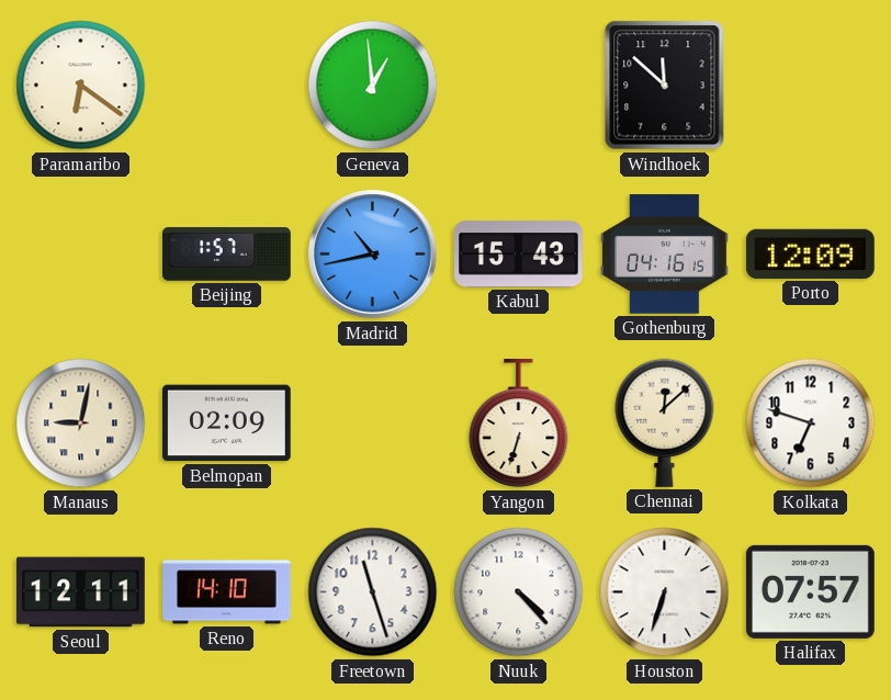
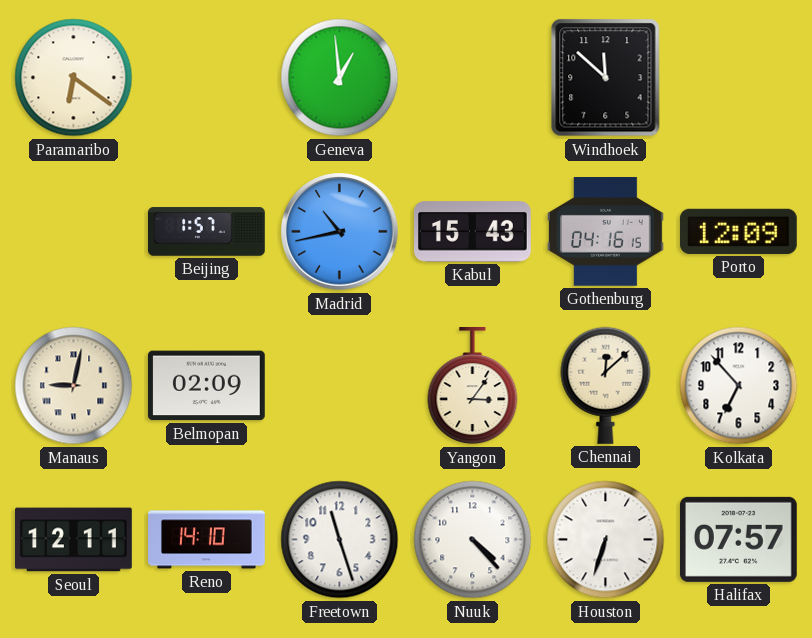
Yangon: 6:33 -> 3:06 (473, 387)
Kolkata: 6:48 -> 6:53 (739, 386)
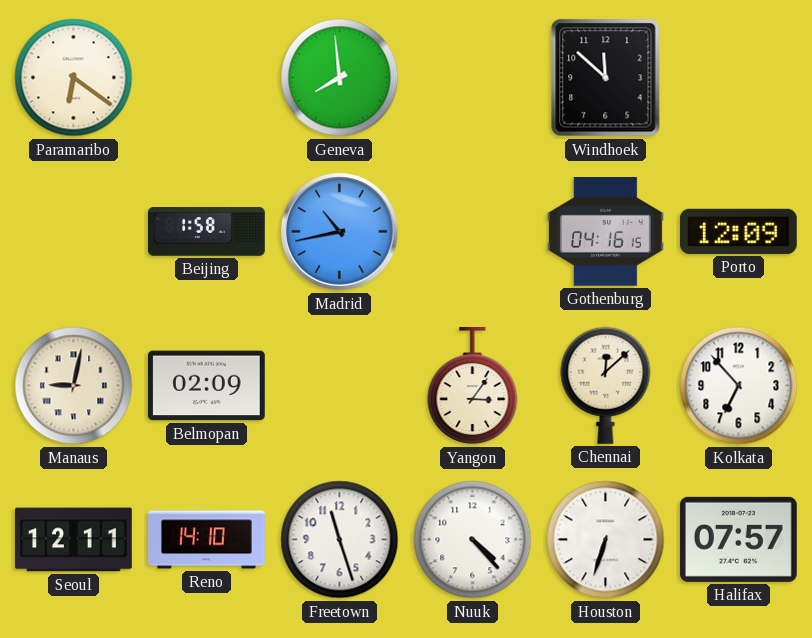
Geneva: 12:59 -> 7:59 (340, 78)
Beijing: 1:57 -> 1:58 (207, 232)
Kabul: 15:43 -> none (473, 232)
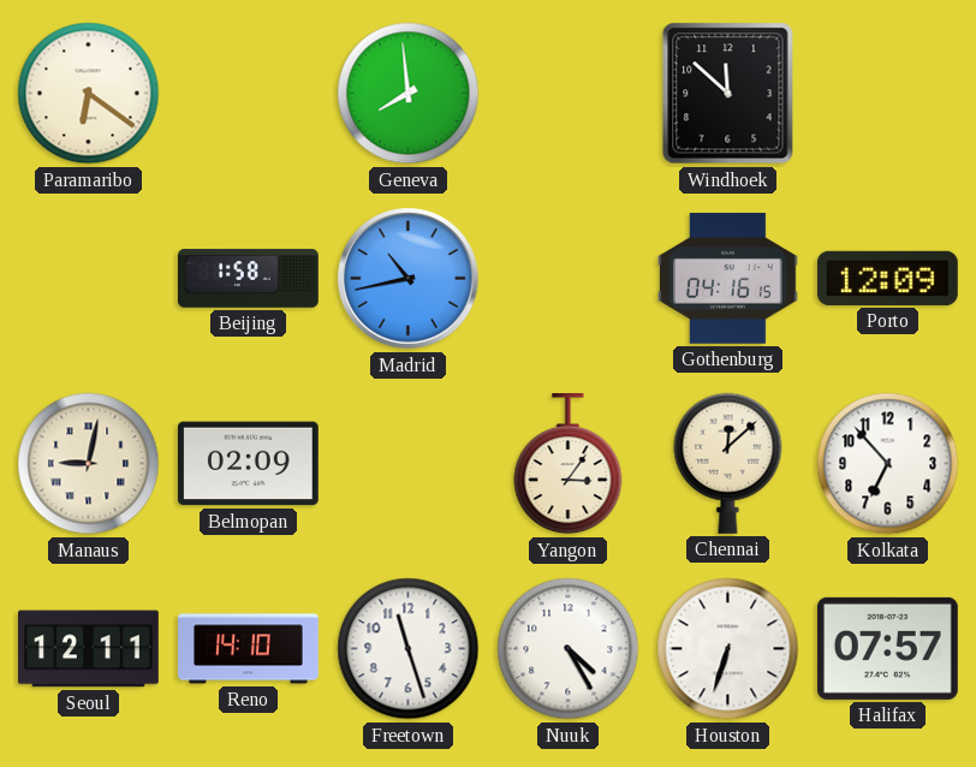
Nuuk: 4:23 -> 4:25 (569, 649)
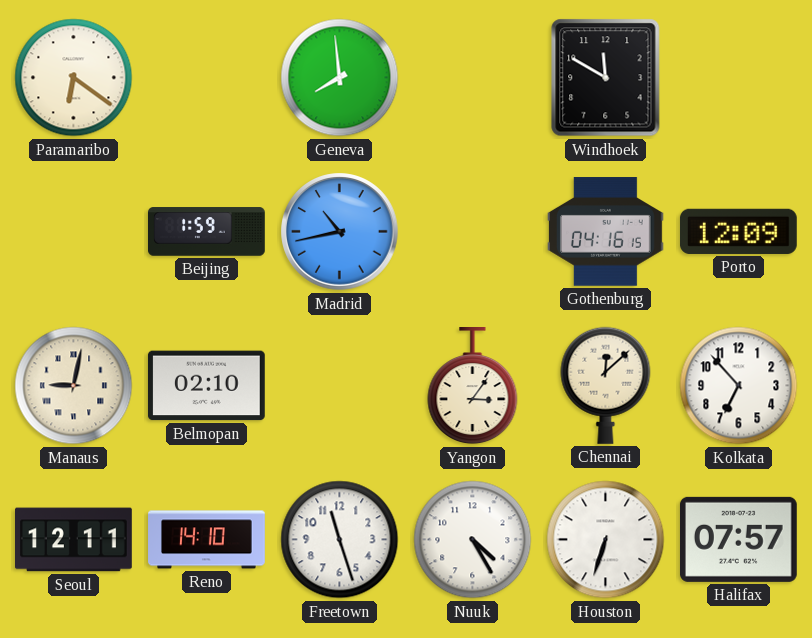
Windhoek: 11:52 -> 11:50 (606, 78)
Beijing: 1:58 -> 1:59 (207, 232)
Belmopan: 02:09 -> 02:10 (206, 386)
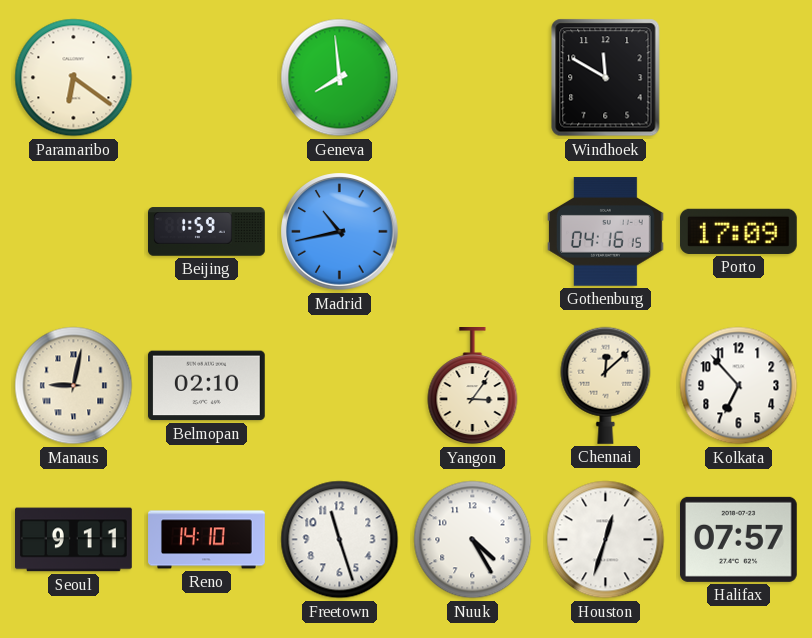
Porto: 12:09 -> 17:09 (738, 231)
Seoul: 12:11 -> 9:11 (74, 540)
Houston: 6:33 -> 12:33 (606, 540)
